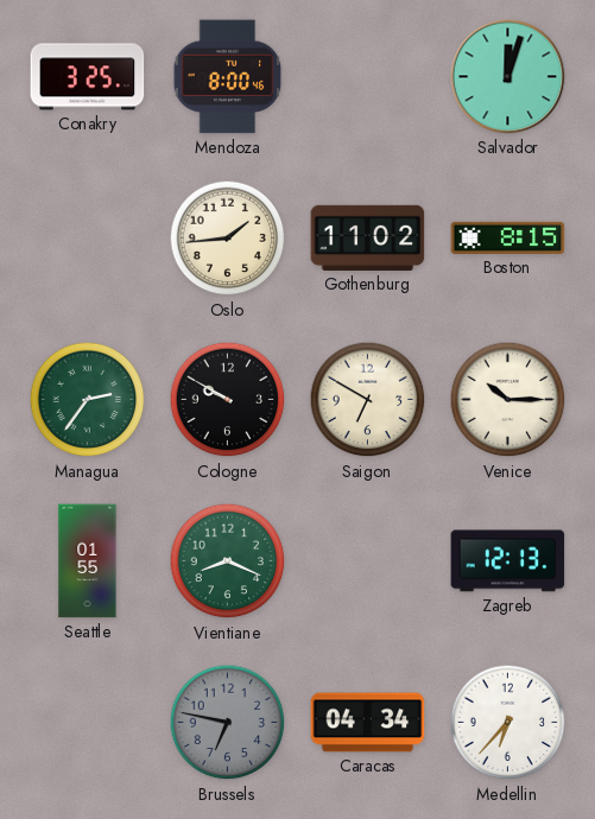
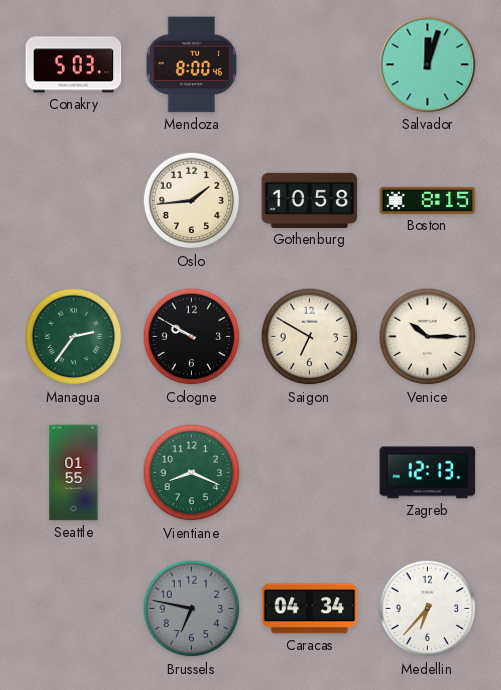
Conakry: 3:25 -> 5:03 (74, 65)
Gothenburg: 11:02 -> 10:58 (310, 200)
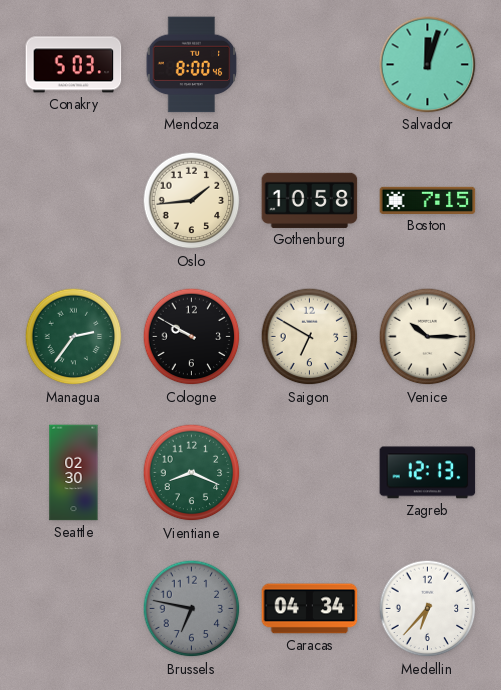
Boston: 8:15 -> 7:15 (428, 200)
Seattle: 01:55 -> 02:30 (74, 473)
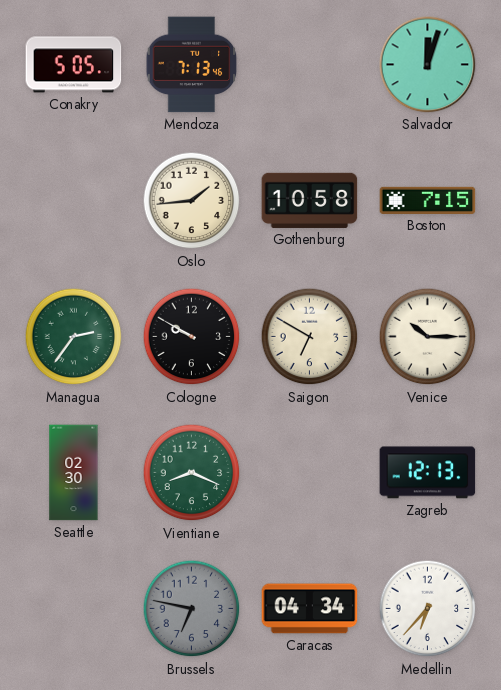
Conakry: 5:03 -> 5:05 (74, 65)
Mendoza: 8:00 -> 7:13 (192, 65)
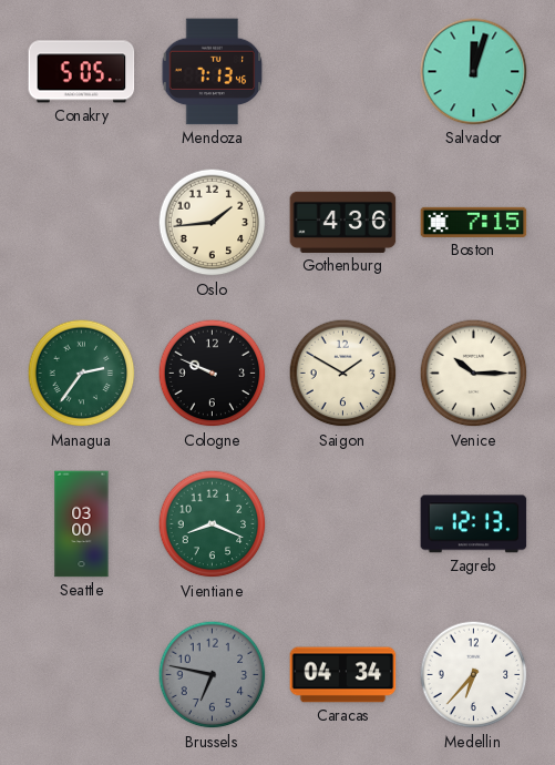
Gothenburg: 10:58 -> 4:36 (343, 222)
Cologne: 9:50 -> 9:49 (213, 374)
Saigon: 6:50 -> 1:50 (343, 374)
Seattle: 02:30 -> 03:00 (82, 524)
